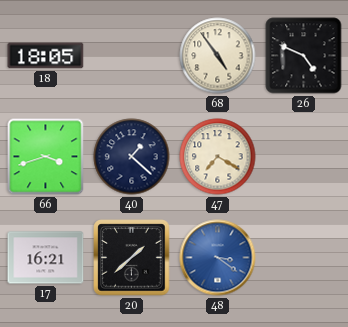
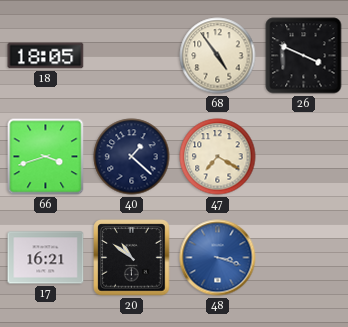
26: 4:49 -> 3:49 (304, 56)
20: 1:38 -> 10:51 (132, 258)
48: 3:21 -> 3:18 (218, 258)
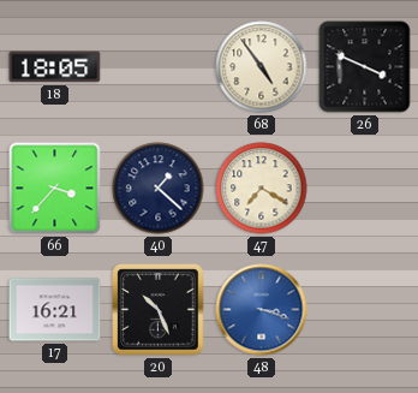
66: 3:42 -> 3:37 (55, 189)
20: 10:51 -> 10:26 (159, 310)
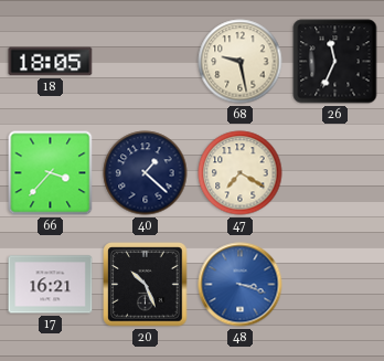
68: 4:54 -> 9:28 (241, 62)
26: 3:49 -> 11:34 (335, 62)
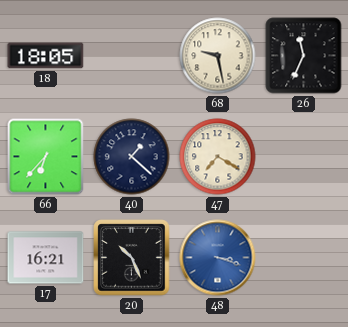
66: 3:37 -> 6:37 (46, 157)
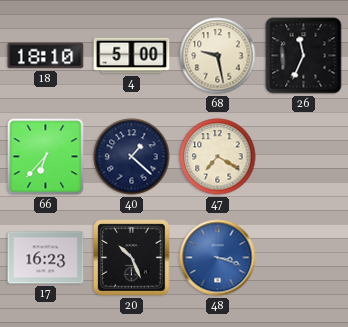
18: 18:05 -> 18:10 (46, 56)
4: none -> 5:00 (132, 56)
17: 16:21 -> 16:23 (46, 258)
